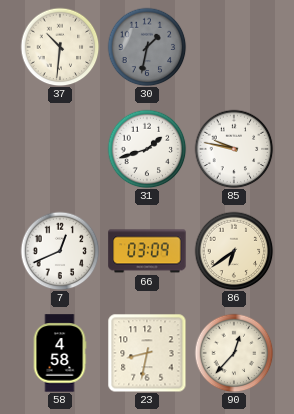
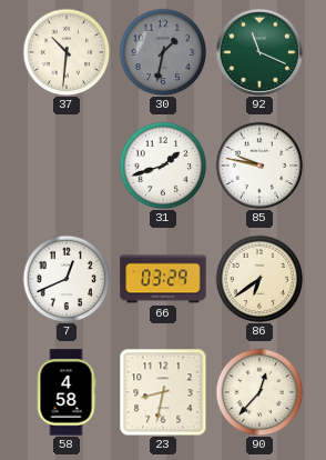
92: none -> 11:19 (259, 52)
66: 03:09 -> 03:29 (163, 279)
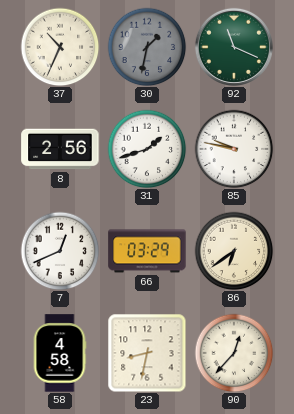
37: 10:31 -> 10:34 (60, 47)
8: none -> 2:56 (60, 149)
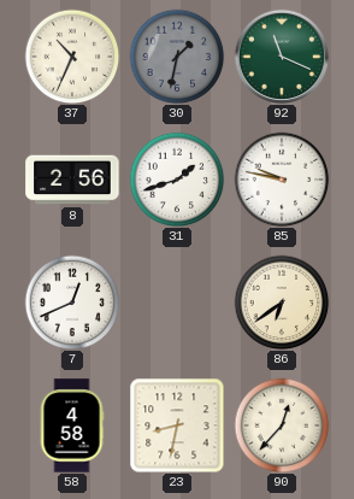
66: 03:29 -> none (147, 251)
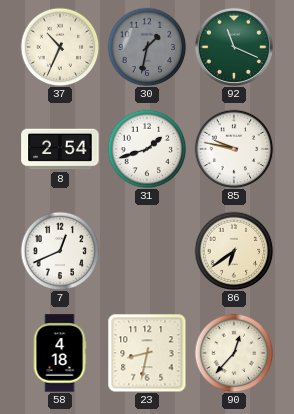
8: 2:56 -> 2:54 (60, 149)
58: 4:58 -> 4:18 (60, 353)
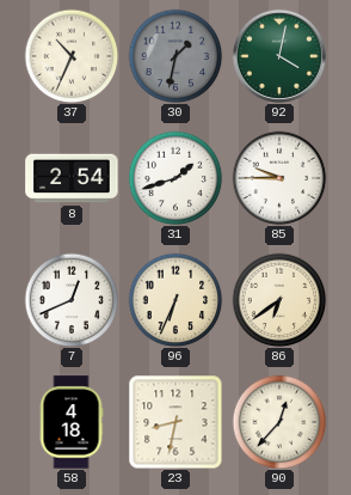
92: 11:19 -> 4:02 (279, 56)
85: 9:47 -> 9:45 (279, 178)
96: none -> 6:34 (176, 300)
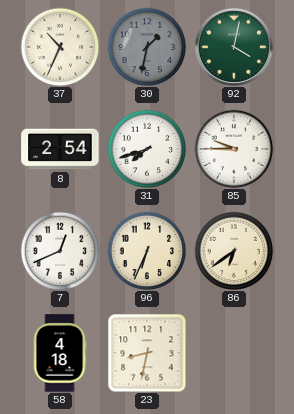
31: 1:42 -> 7:42 (147, 149)
90: 12:37 -> none (279, 422)
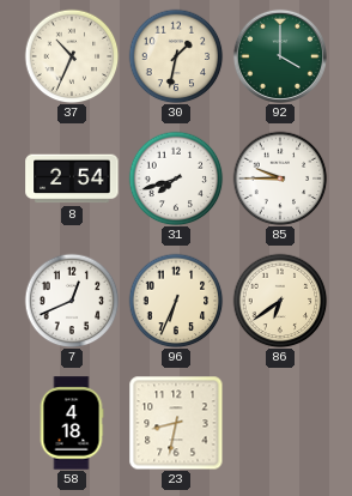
30 dial: grey -> cream (176, 56)
92: 4:02 -> 4:00 (280, 56)
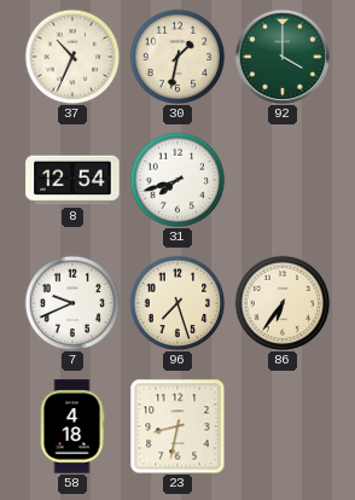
8: 2:54 -> 12:54 (72, 180)
85: 9:45 -> none (280, 179)
7: 12:41 -> 9:41 (72, 303)
96: 6:34 -> 7:27 (177, 303)
86: 6:39 -> 6:36 (283, 303)
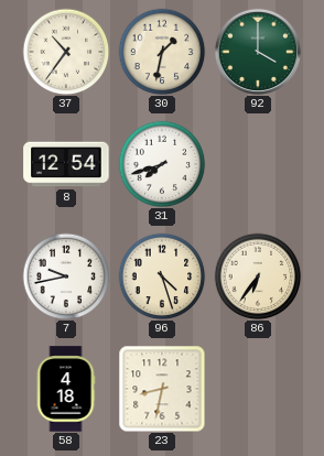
37: 10:34 -> 10:36 (66, 52)
7: 9:41 -> 9:43 (66, 276)
96: 7:27 -> 4:27 (162, 276)
